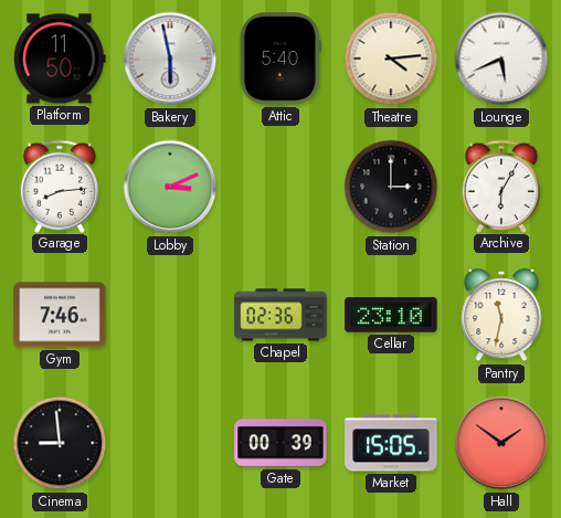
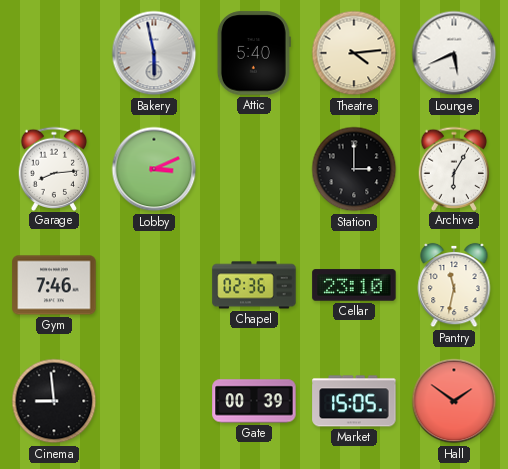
Platform: 11:50 -> none (61, 59)
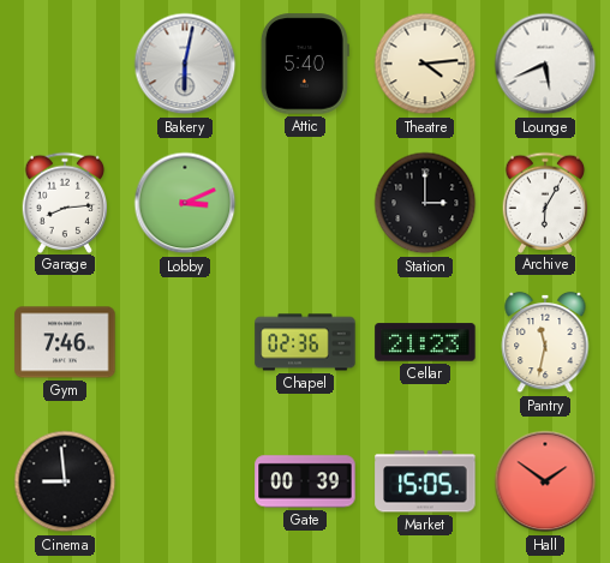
Bakery: 5:58 -> 6:02 (185, 64)
Cellar: 23:10 -> 21:23 (425, 342)
